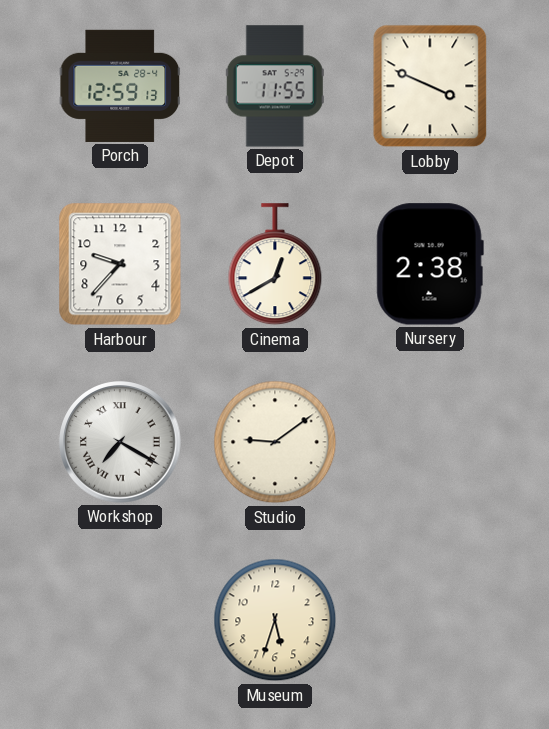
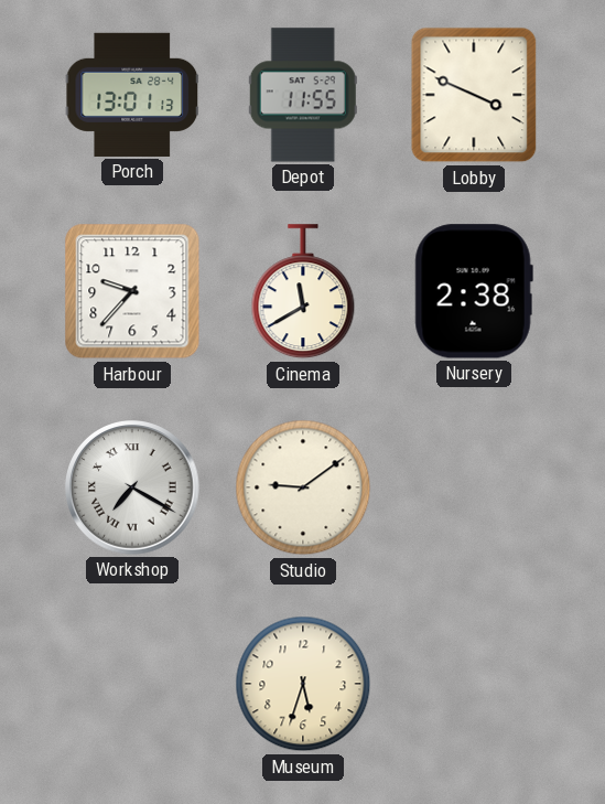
Porch: 12:59 -> 13:01 (132, 95)
Cinema: 12:40 -> 11:40 (303, 292)
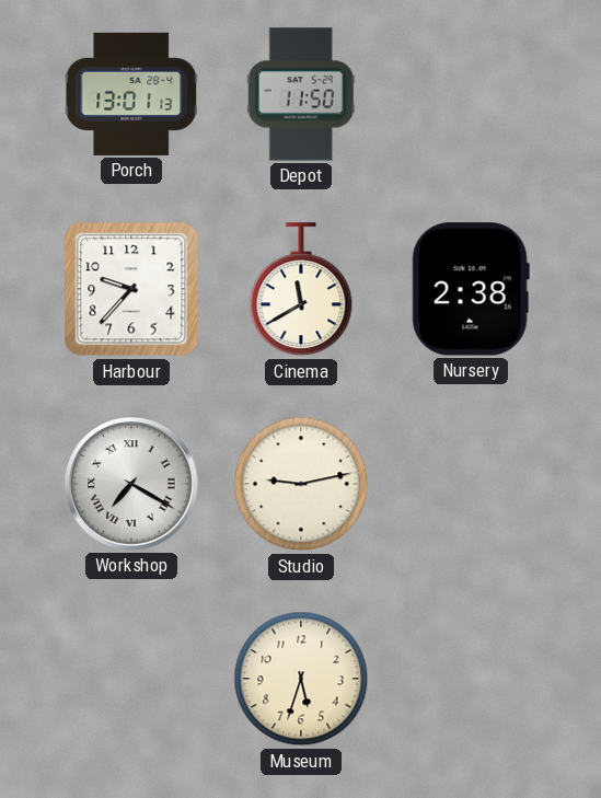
Depot: 11:55 -> 11:50 (301, 94)
Lobby: 3:49 -> none (474, 95)
Studio: 9:09 -> 9:13 (301, 484)
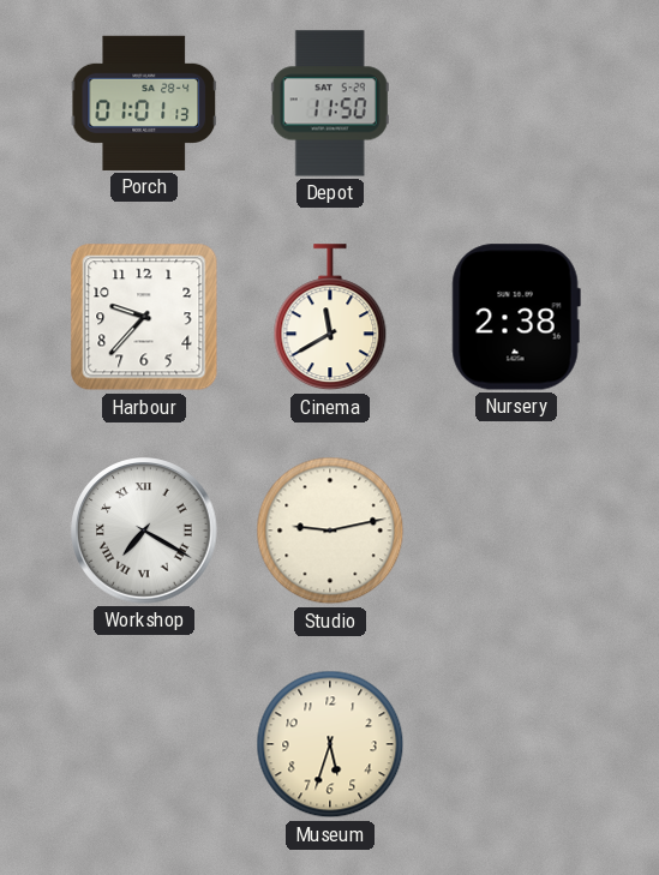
Porch: 13:01 -> 01:01 (144, 103)
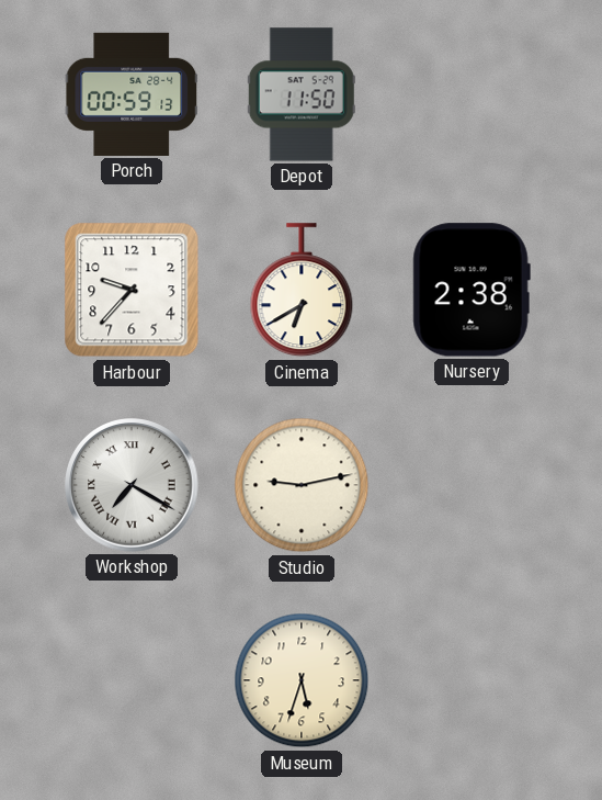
Porch: 01:01 -> 00:59 (132, 94)
Cinema: 11:40 -> 6:40 (302, 291)
